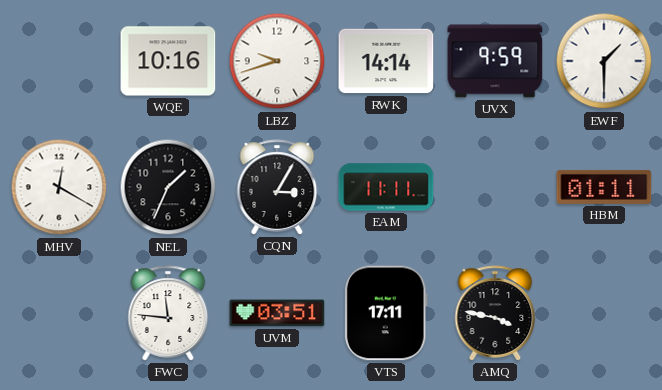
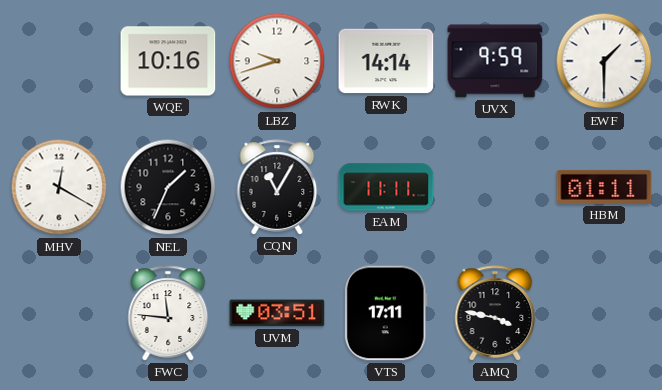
CQN: 3:05 -> 11:05 (277, 187)
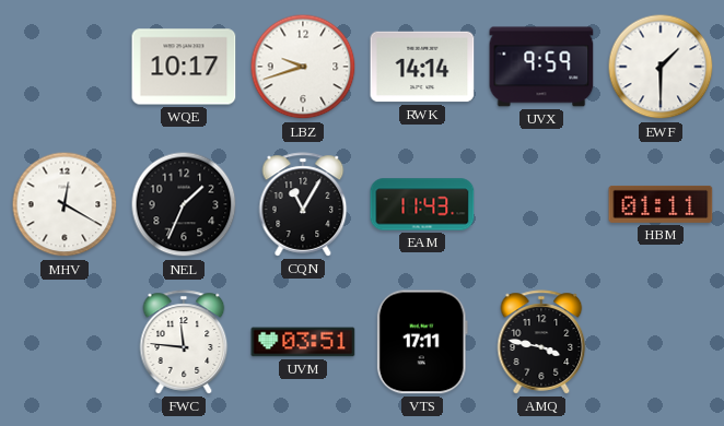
WQE: 10:16 -> 10:17 (184, 67)
EAM: 11:11 -> 11:43 (422, 204)
